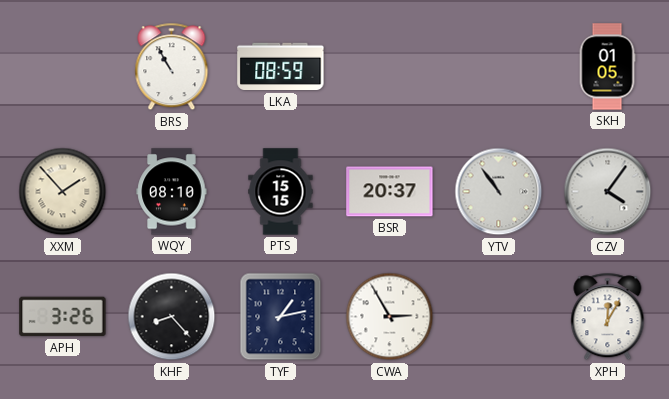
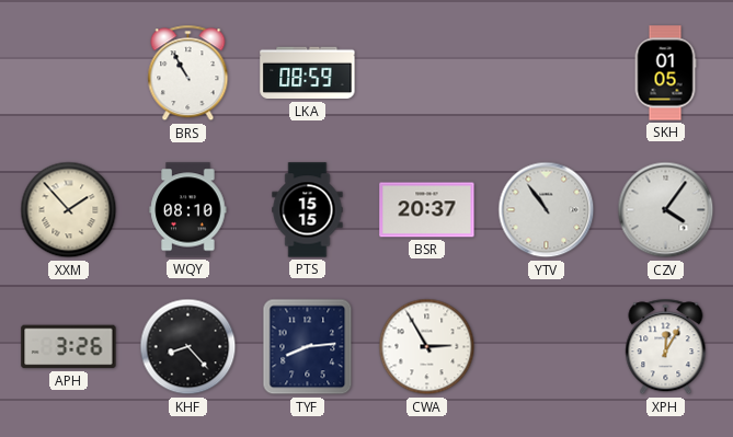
TYF: 1:13 -> 8:14 (308, 347)
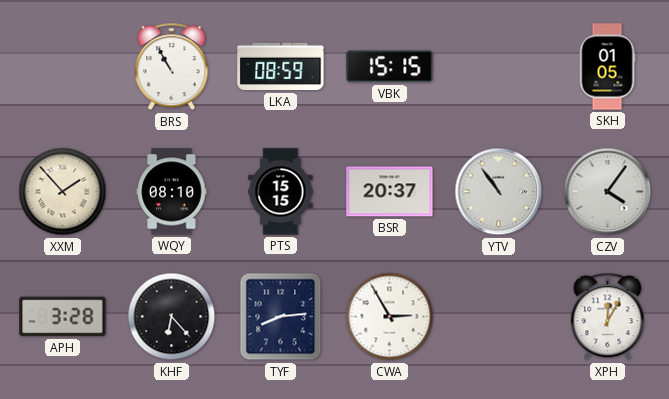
VBK: none -> 15:15 (390, 67)
APH: 3:26 -> 3:28 (63, 317)
KHF: 8:23 -> 6:23 (172, 317)
